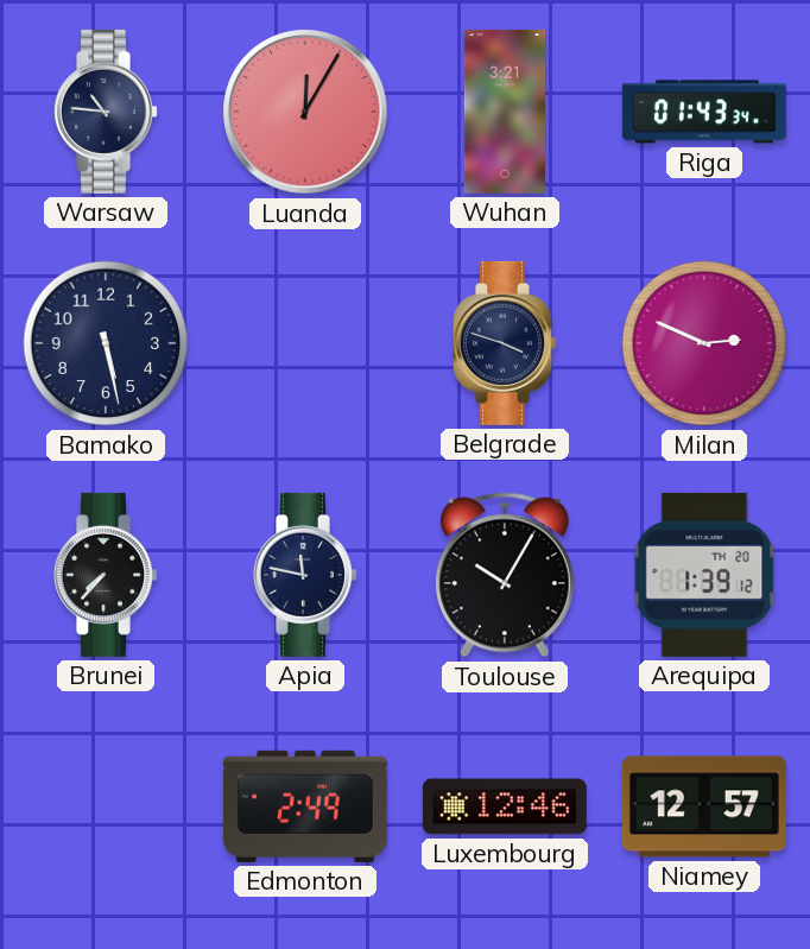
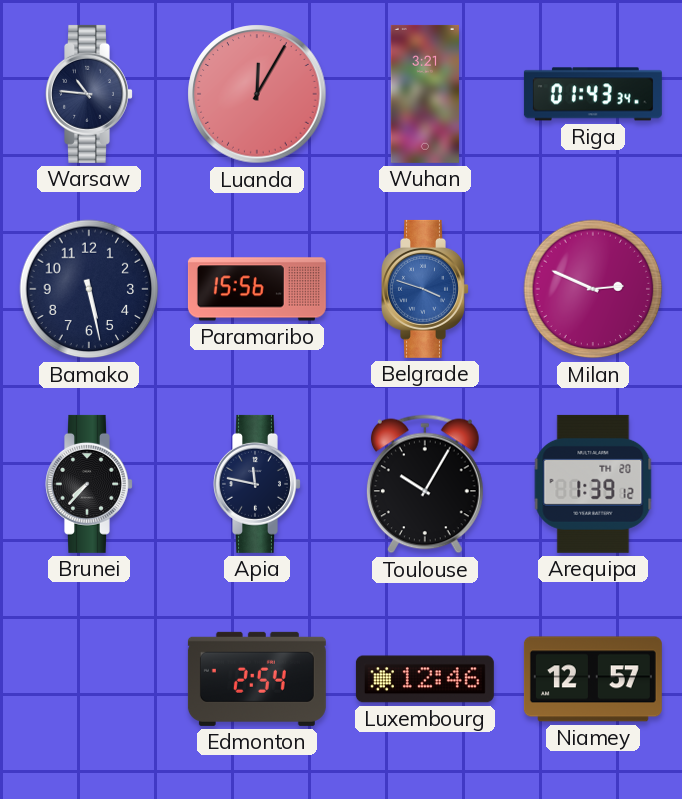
Paramaribo: none -> 15:56 (257, 289)
Belgrade dial: navy -> blue (426, 289)
Edmonton: 2:49 -> 2:54 (257, 679)
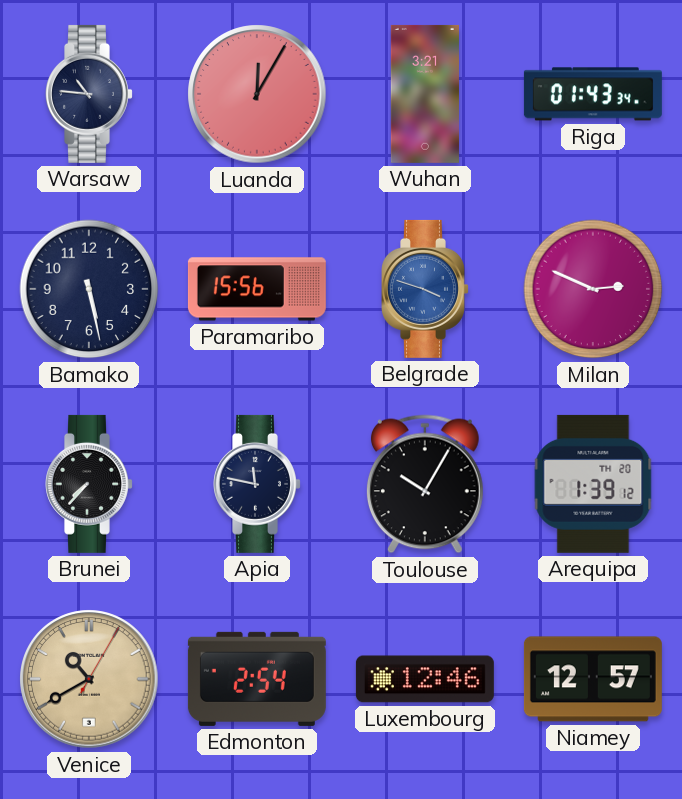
Venice: none -> 10:40 (89, 679)
